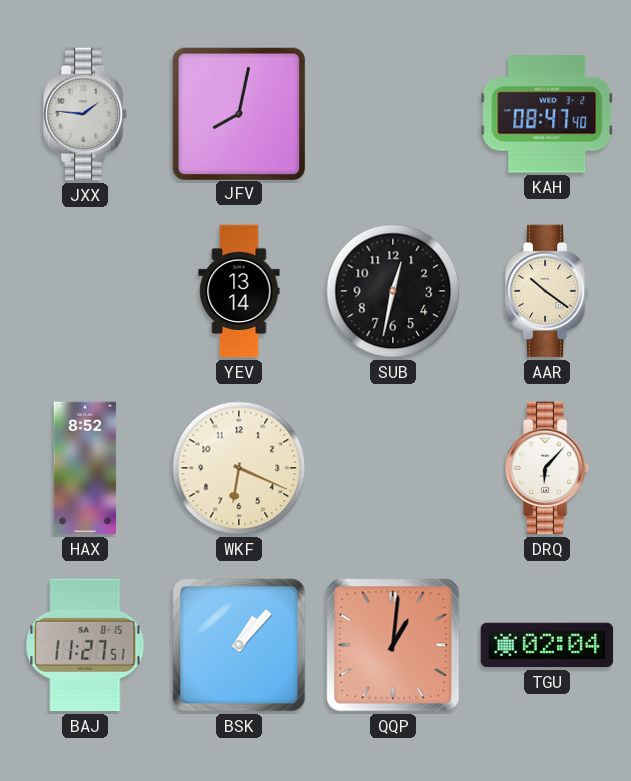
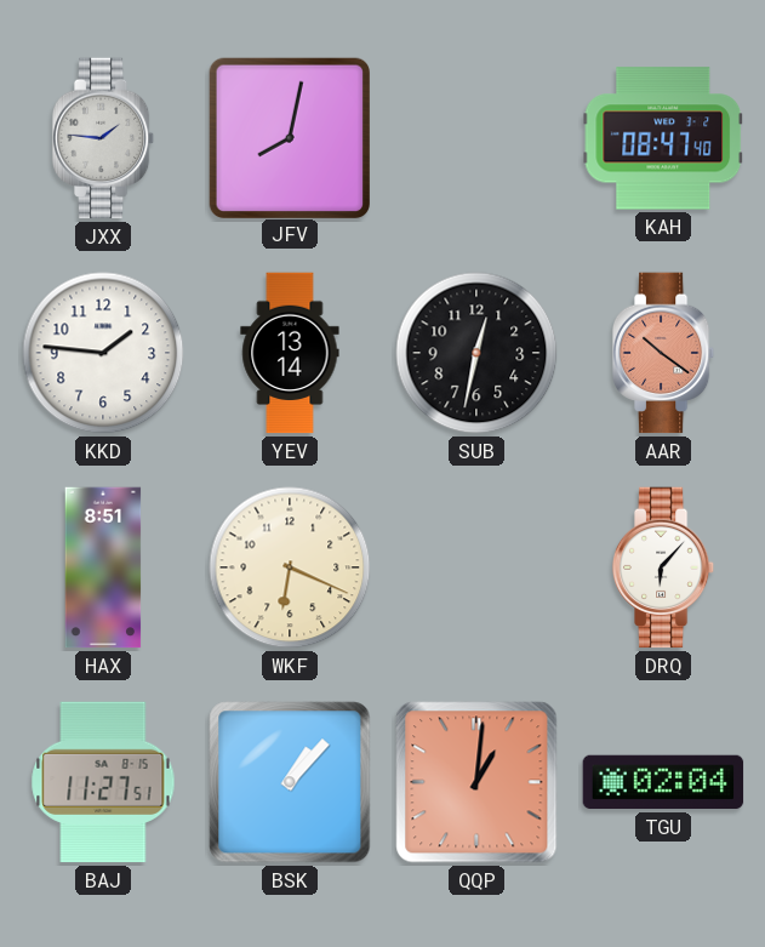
KKD: none -> 1:46 (103, 353)
AAR dial: cream -> salmon (663, 353)
HAX: 8:52 -> 8:51 (103, 567)
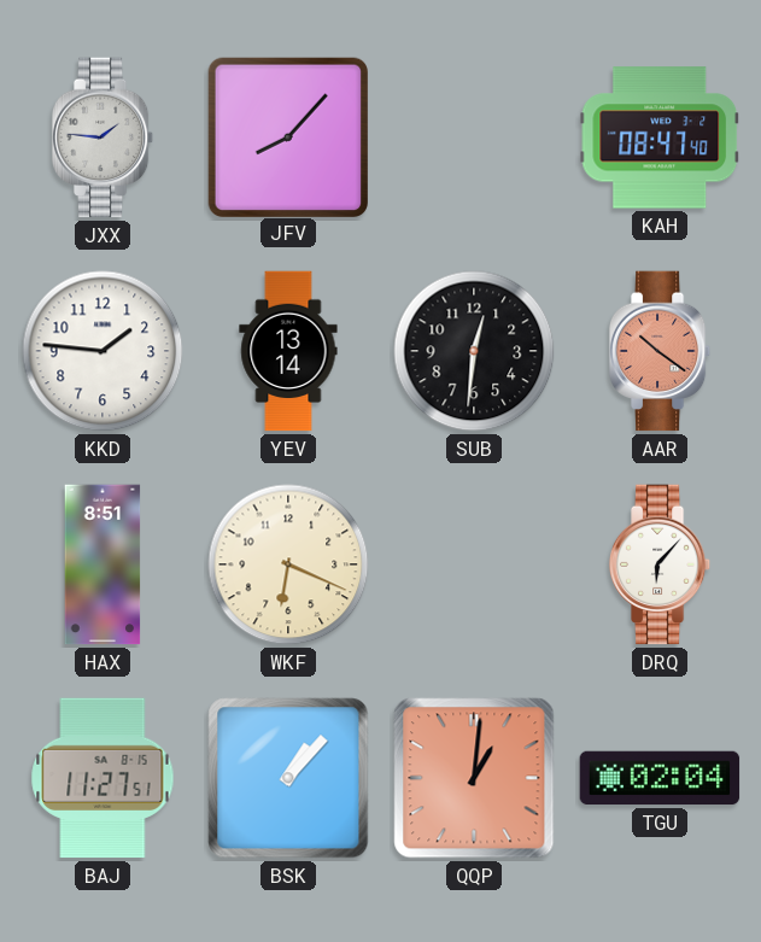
JFV: 8:02 -> 8:07 (287, 136)
SUB: 12:32 -> 12:31 (474, 351)
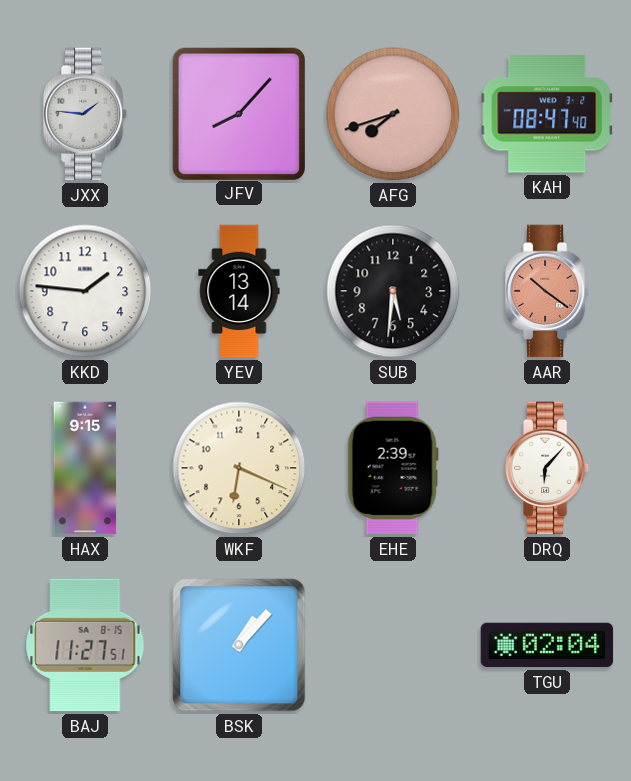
AFG: none -> 7:42 (393, 114)
SUB: 12:31 -> 5:31 (393, 291)
HAX: 8:51 -> 9:15 (85, 468)
EHE: none -> 2:39 (393, 468)
QQP: 1:01 -> none (474, 778)
